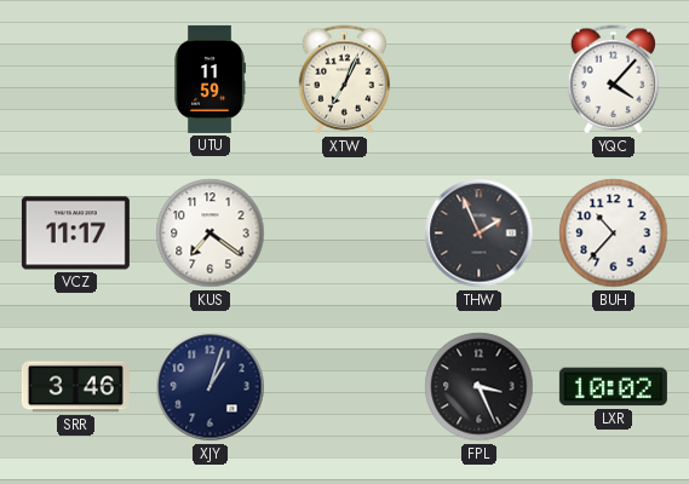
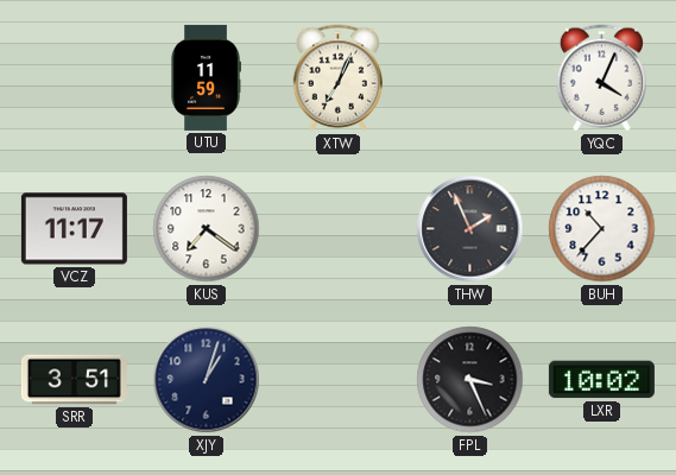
YQC: 4:07 -> 4:04 (601, 78)
SRR: 3:46 -> 3:51 (74, 380)
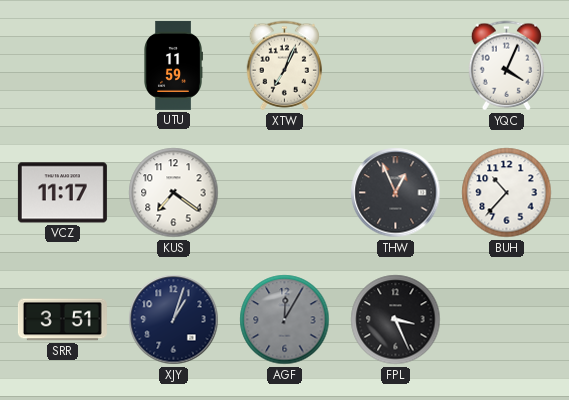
THW: 1:56 -> 12:56 (396, 193)
AGF: none -> 12:05 (285, 320)
LXR: 10:02 -> none (601, 380)
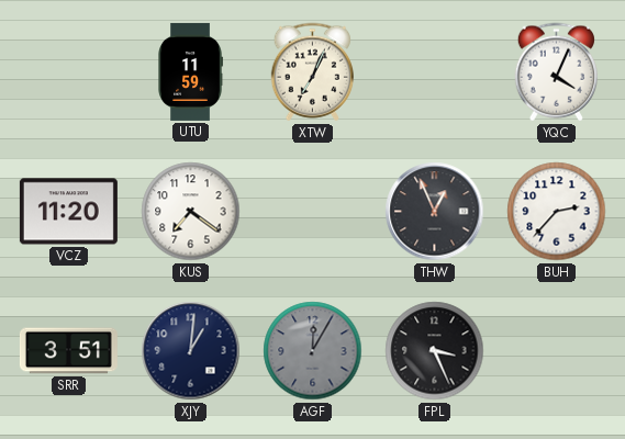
VCZ: 11:17 -> 11:20 (68, 212)
BUH: 10:37 -> 2:37 (557, 212)
XJY: 1:03 -> 1:01 (191, 351)
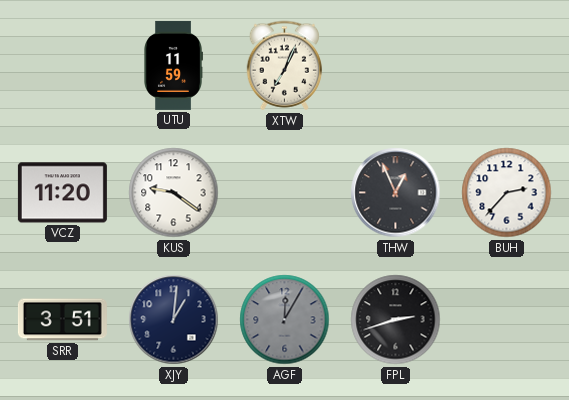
YQC: 4:04 -> none (556, 72)
KUS: 7:21 -> 9:21 (174, 193)
FPL: 3:26 -> 2:42 (396, 320)
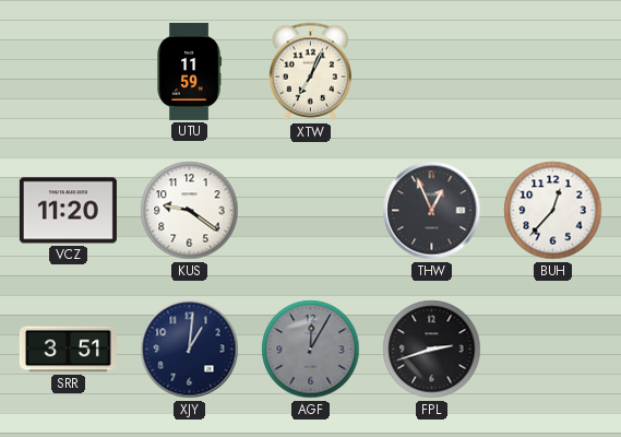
BUH: 2:37 -> 12:37 (553, 211)
